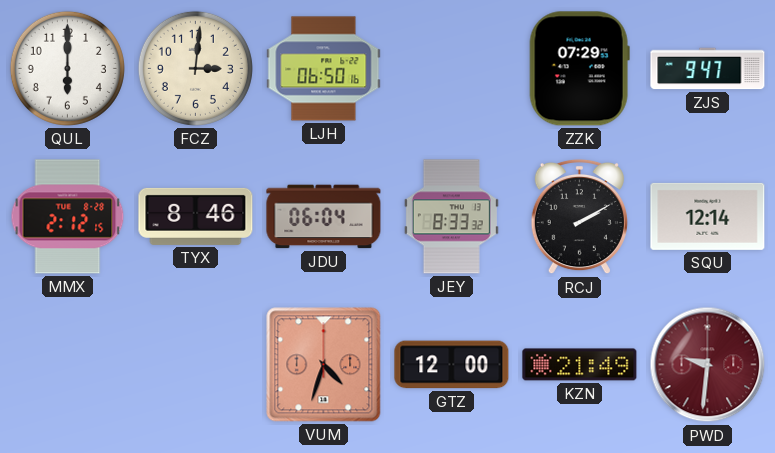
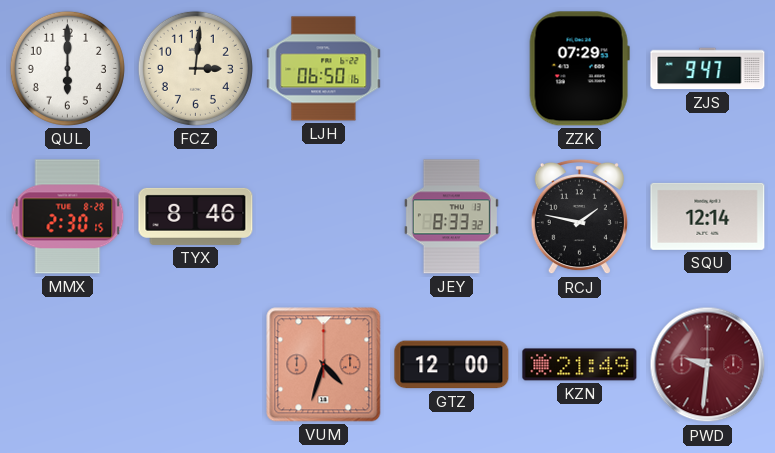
MMX: 2:12 -> 2:30 (68, 217)
JDU: 06:04 -> none (324, 217)
RCJ: 2:10 -> 1:47 (579, 217)
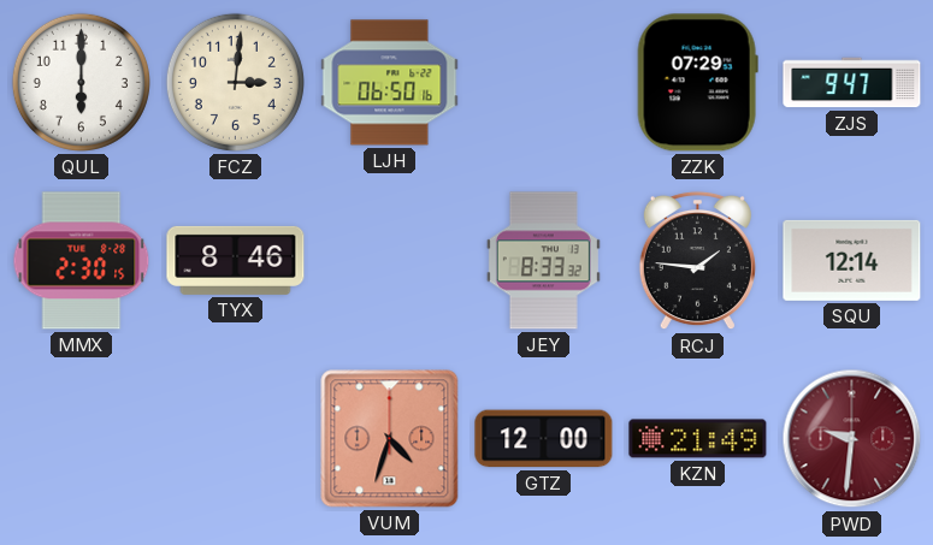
RCJ: 1:47 -> 1:46 (697, 261)
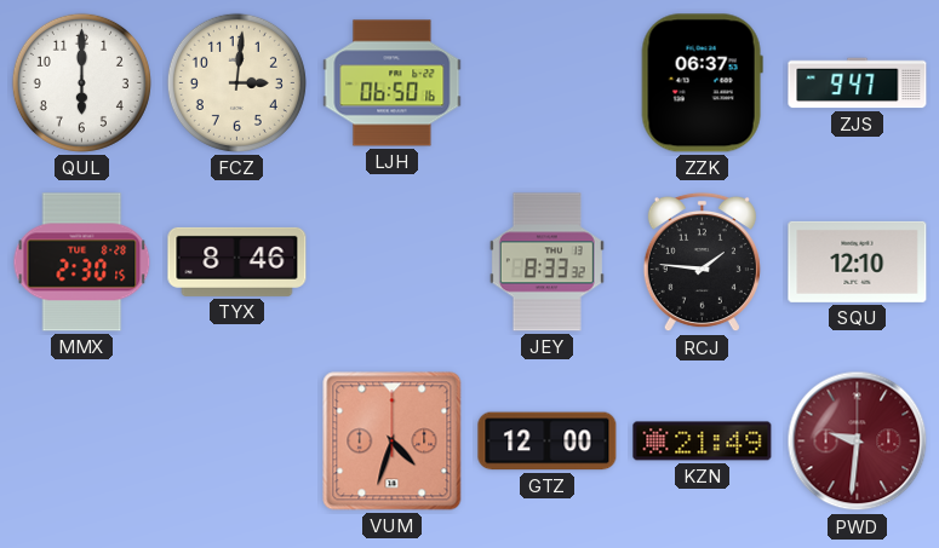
ZZK: 07:29 -> 06:37 (702, 83)
SQU: 12:14 -> 12:10 (858, 261)
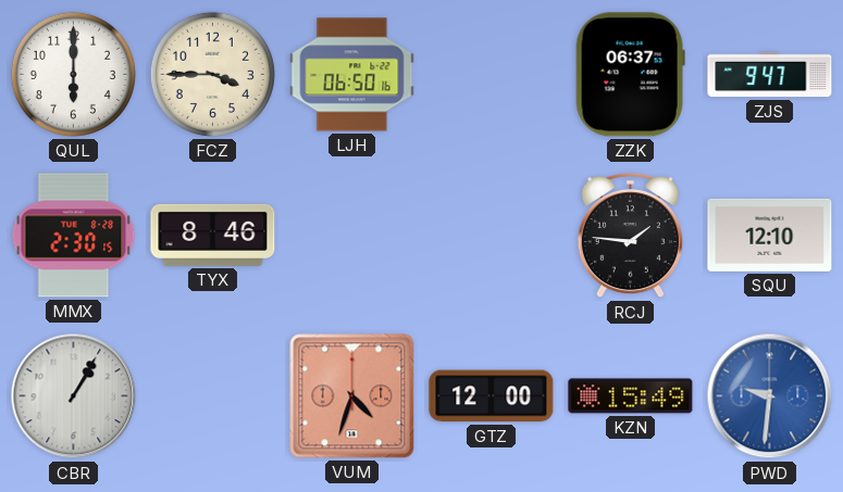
FCZ: 3:01 -> 3:45 (212, 74)
JEY: 8:33 -> none (546, 263)
CBR: none -> 1:05 (74, 396)
KZN: 21:49 -> 15:49 (631, 396)
PWD dial: burgundy -> blue (770, 396)
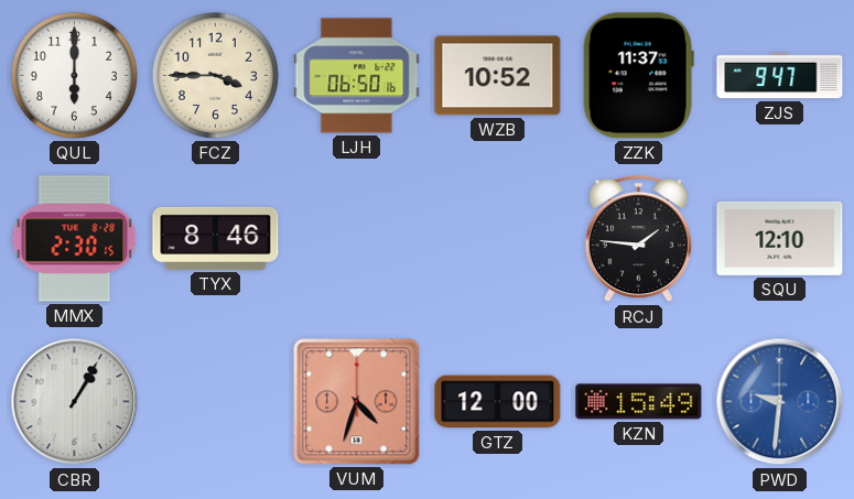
WZB: none -> 10:52 (498, 76)
ZZK: 06:37 -> 11:37 (638, 76)
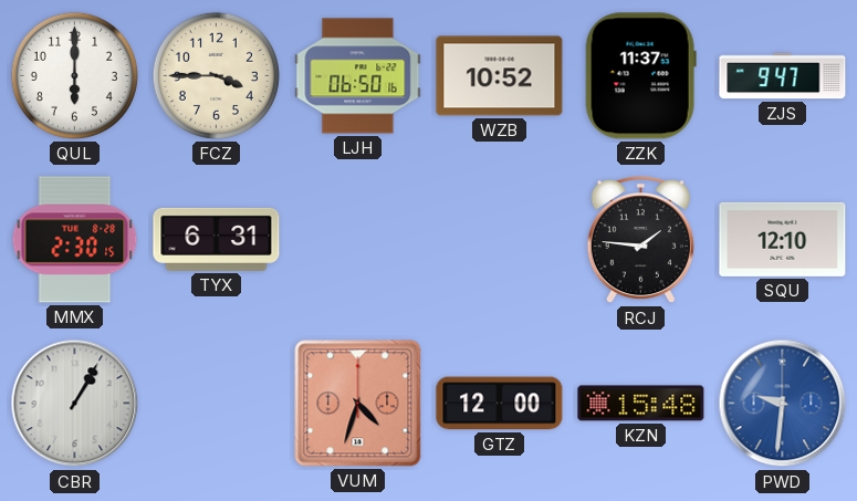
TYX: 8:46 -> 6:31 (217, 239)
KZN: 15:49 -> 15:48 (641, 404)
